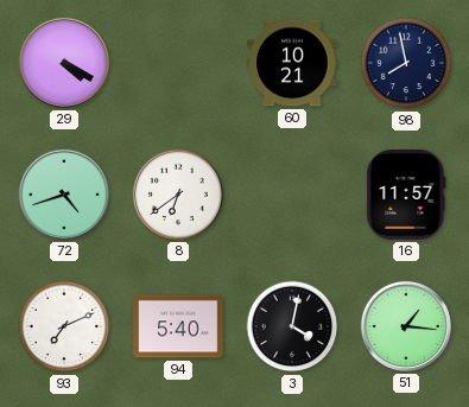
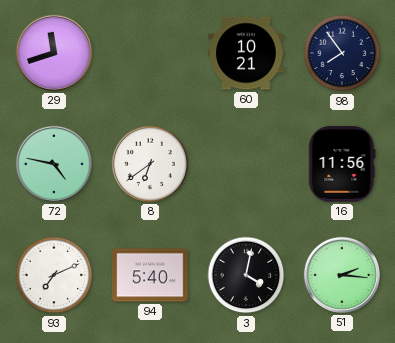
29: 4:20 -> 11:42 (54, 53)
98: 7:58 -> 7:54 (342, 53)
72: 4:42 -> 4:47 (54, 164)
16: 11:57 -> 11:56 (342, 164)
51: 1:16 -> 2:16 (342, 275)
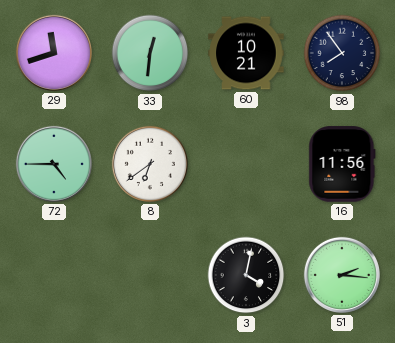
33: none -> 12:31 (150, 53)
72: 4:47 -> 4:45 (54, 164)
93: 7:11 -> none (54, 275)
94: 5:40 -> none (150, 275)
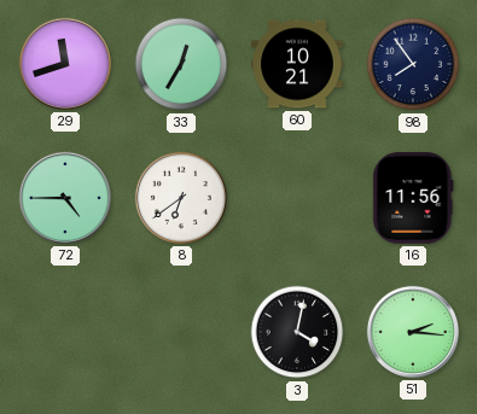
33: 12:31 -> 12:35 (181, 64)
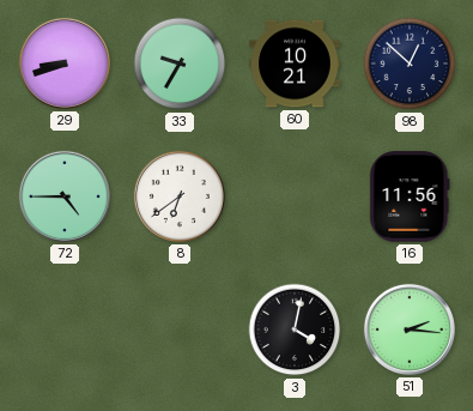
29: 11:42 -> 8:42 (65, 64)
33: 12:35 -> 9:35 (180, 64)
98: 7:54 -> 12:52 (410, 64)
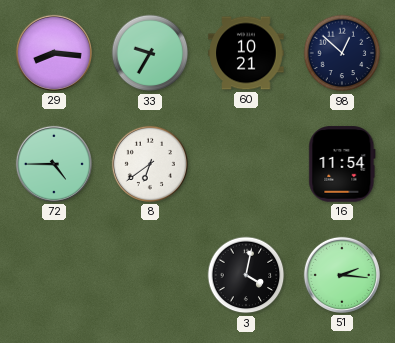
29: 8:42 -> 8:16 (54, 53)
16: 11:56 -> 11:54 (342, 164)
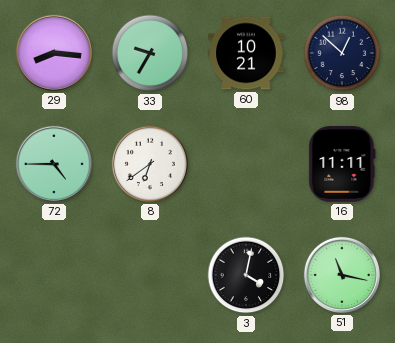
16: 11:54 -> 11:11 (342, 164)
51: 2:16 -> 11:17 (342, 275)
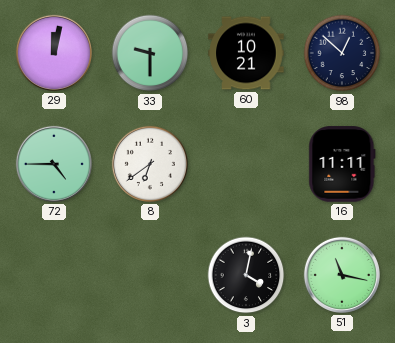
29: 8:16 -> 12:02 (54, 53)
33: 9:35 -> 9:30 (150, 53)
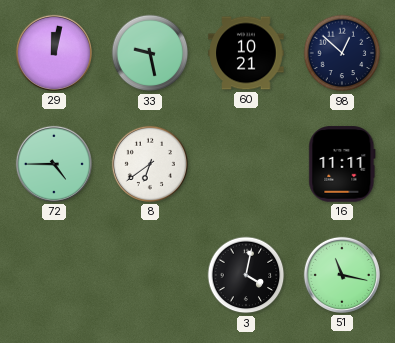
33: 9:30 -> 9:28 (150, 53)
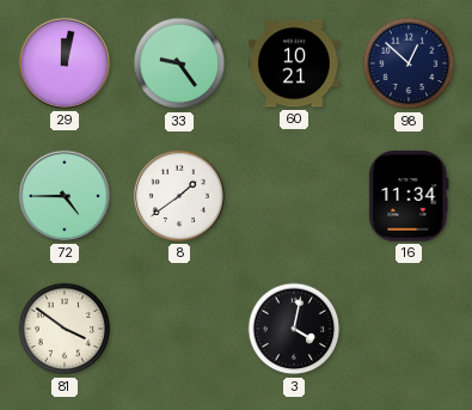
33: 9:28 -> 9:24 (179, 63)
8: 6:39 -> 1:39 (179, 196)
16: 11:11 -> 11:34 (409, 196)
81: none -> 3:51 (65, 329)
51: 11:17 -> none (342, 275)
